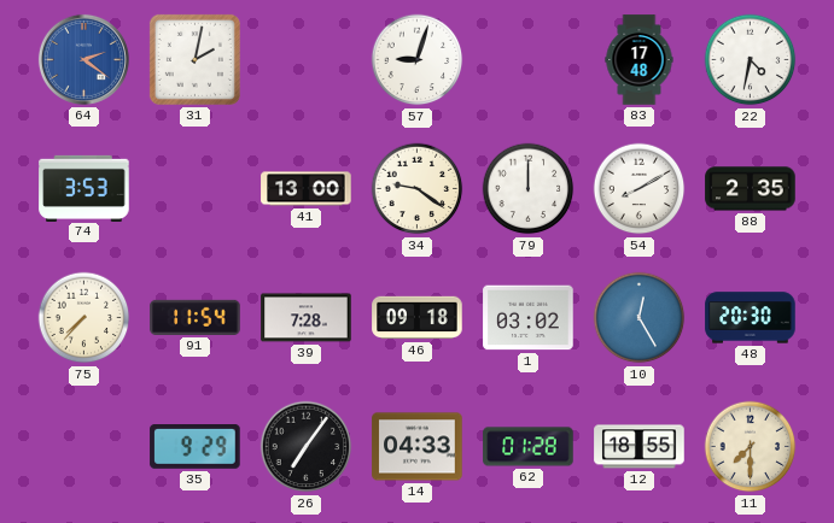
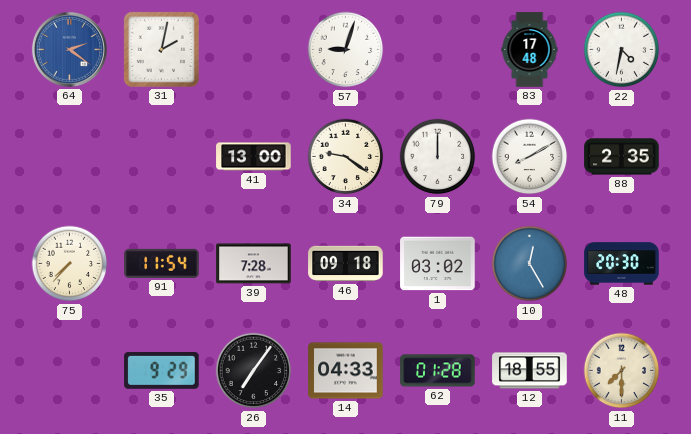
74: 3:53 -> none (84, 188)
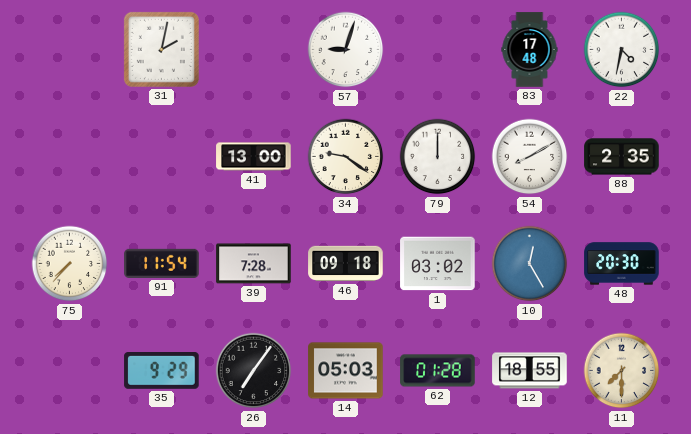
64: 2:21 -> none (69, 49)
14: 04:33 -> 05:03 (346, 371)
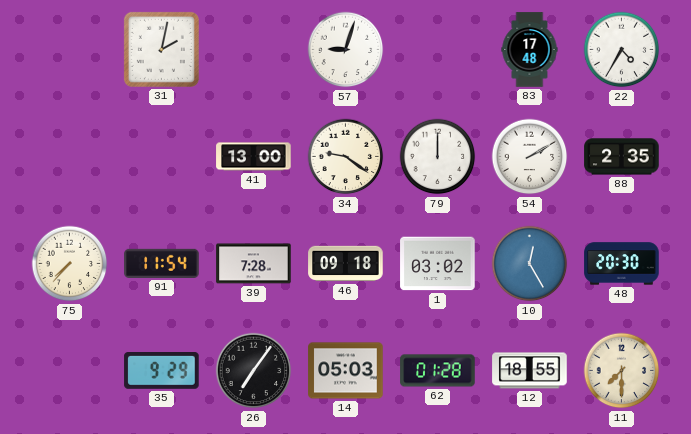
22: 4:32 -> 4:35 (622, 50)
54: 8:10 -> 2:10 (530, 157)
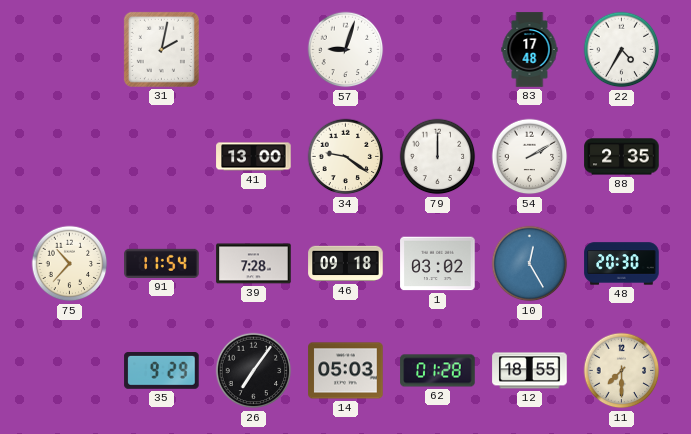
75: 7:37 -> 10:37 (70, 264)
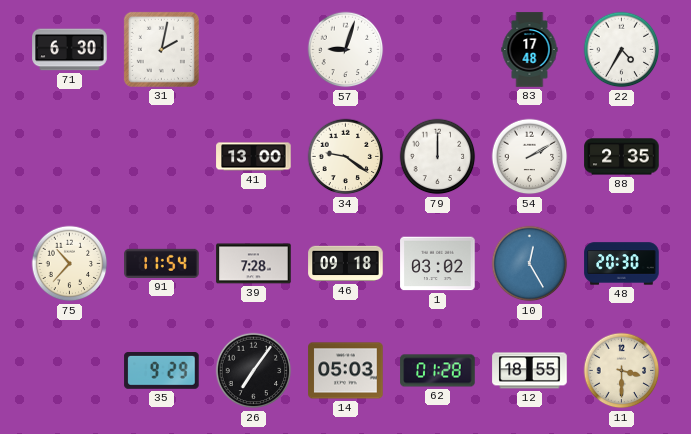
71: none -> 6:30 (70, 50)
11: 7:30 -> 3:30 (622, 371)
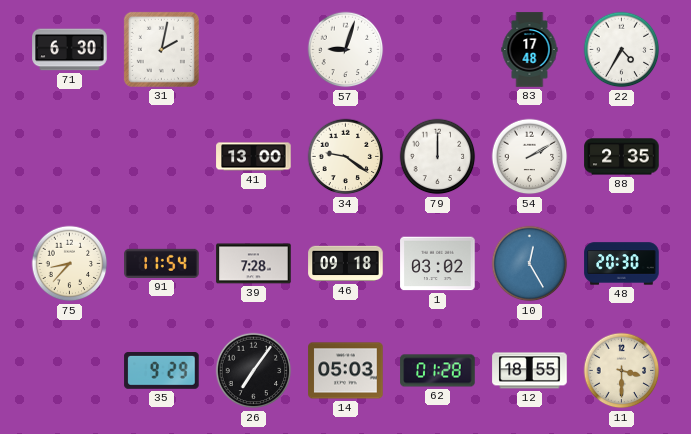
75: 10:37 -> 8:37 (70, 264)
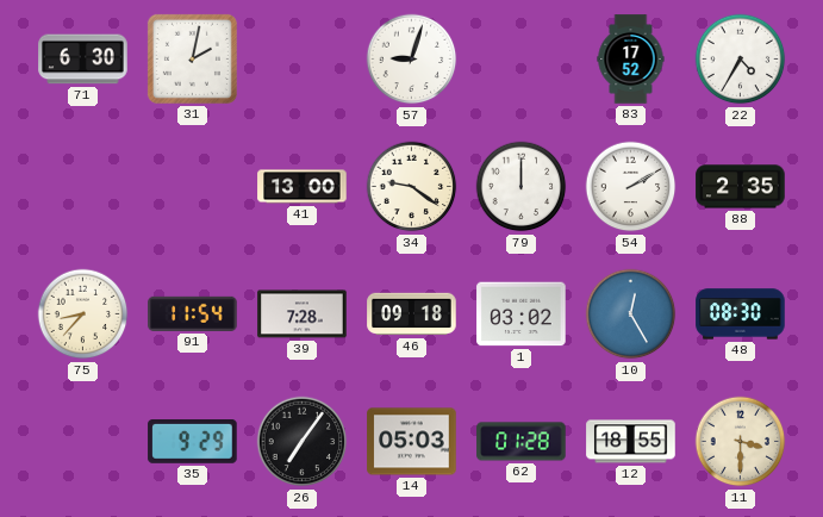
83: 17:48 -> 17:52 (631, 60)
48: 20:30 -> 08:30 (741, 314)
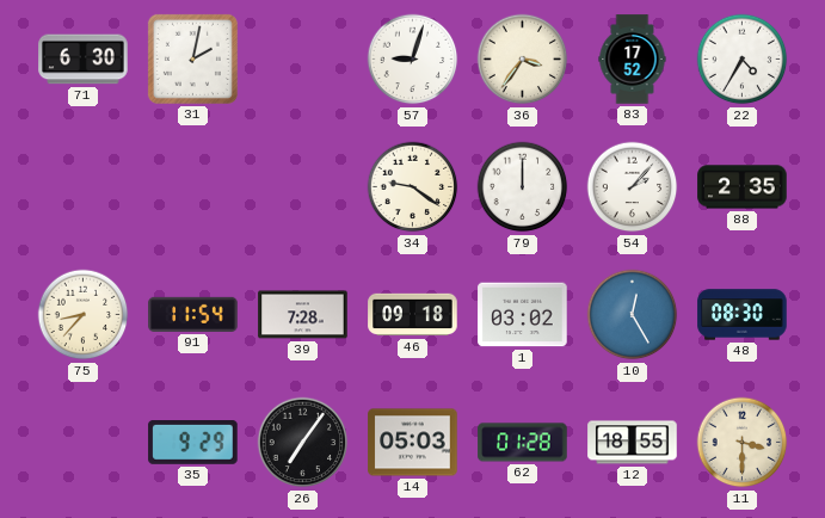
36: none -> 3:36 (523, 60)
41: 13:00 -> none (303, 187)
54: 2:10 -> 2:07 (633, 187)
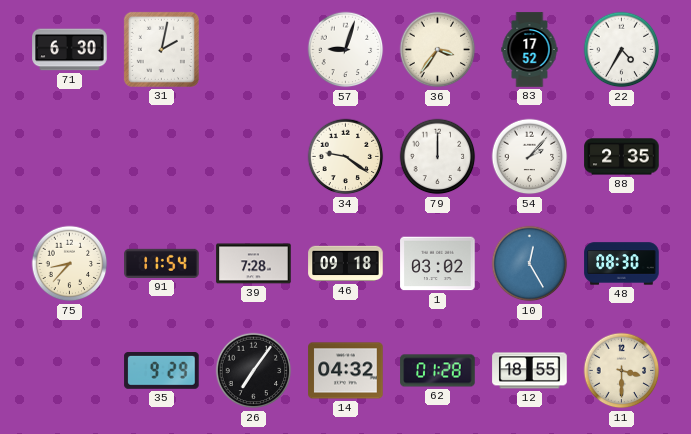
14: 05:03 -> 04:32 (346, 371)
